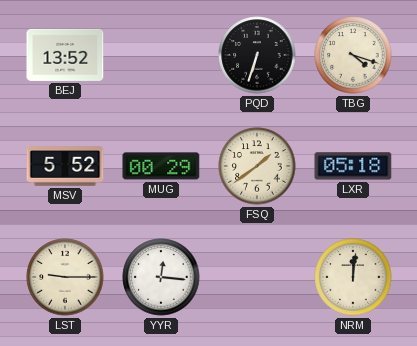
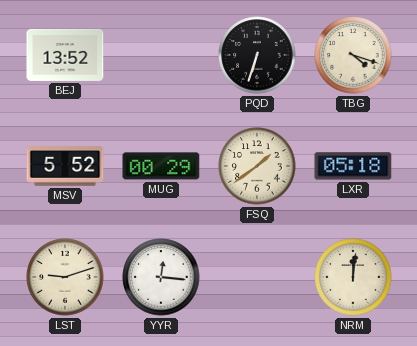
LST: 9:15 -> 9:12 (65, 277)
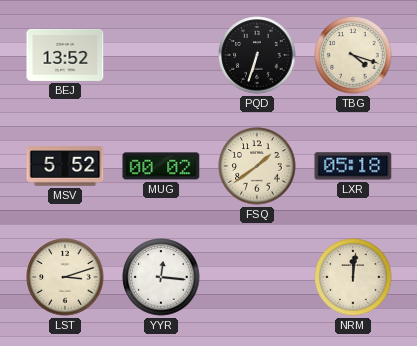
MUG: 00:29 -> 00:02 (161, 166)
LST: 9:12 -> 3:12 (65, 277)
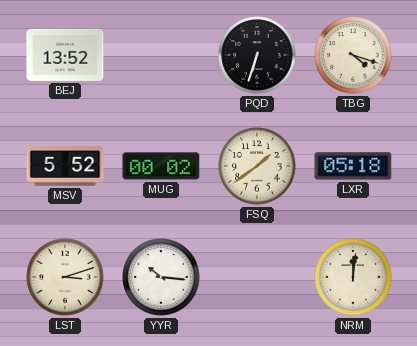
YYR: 12:16 -> 10:16 (161, 277)
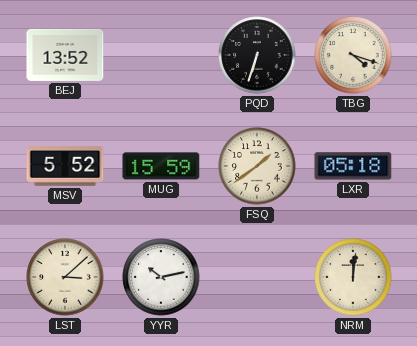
MUG: 00:02 -> 15:59 (161, 166)
LST: 3:12 -> 3:08 (65, 277)
YYR: 10:16 -> 10:13 (161, 277)
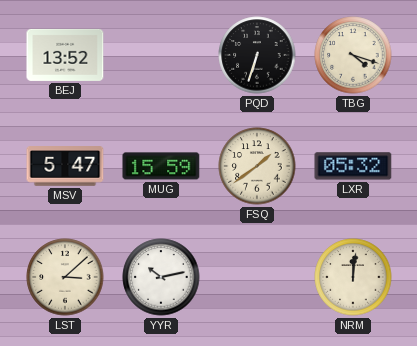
MSV: 5:52 -> 5:47 (65, 166)
LXR: 05:18 -> 05:32 (353, 166)
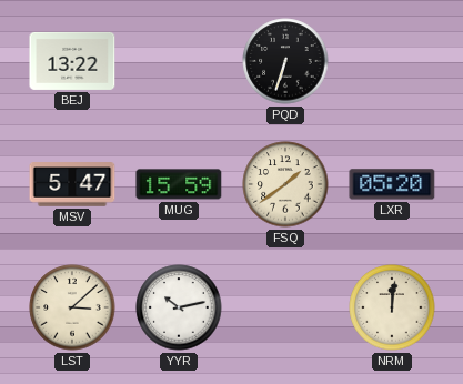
BEJ: 13:52 -> 13:22 (72, 61)
TBG: 4:18 -> none (353, 55)
LXR: 05:32 -> 05:20 (392, 184)
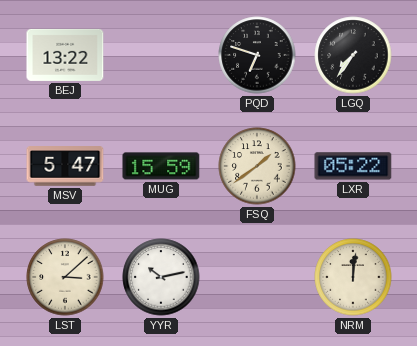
PQD: 6:33 -> 6:48 (257, 55)
LGQ: none -> 7:36 (353, 55)
LXR: 05:20 -> 05:22 (353, 166)
